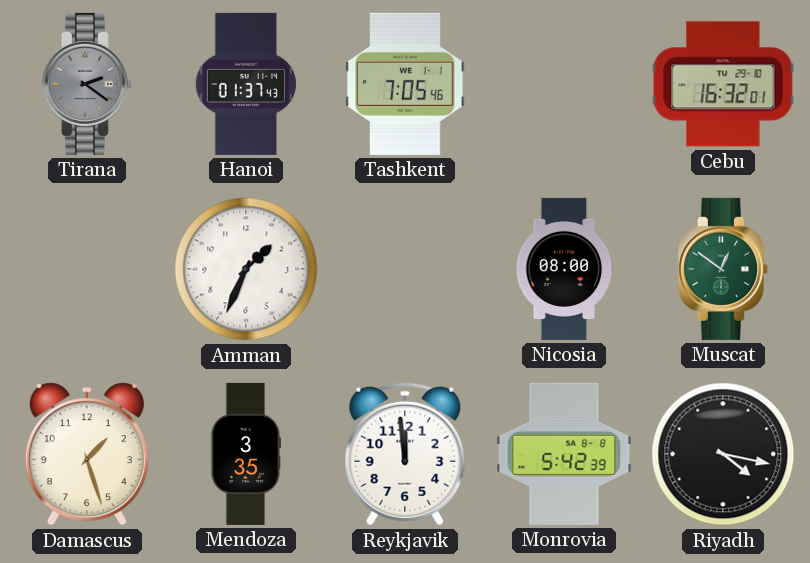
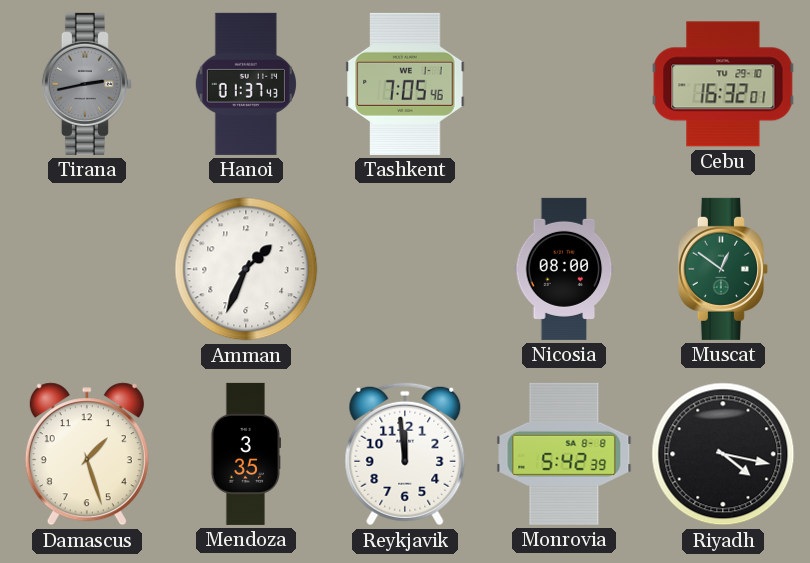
Tirana: 2:21 -> 2:43 (87, 84)
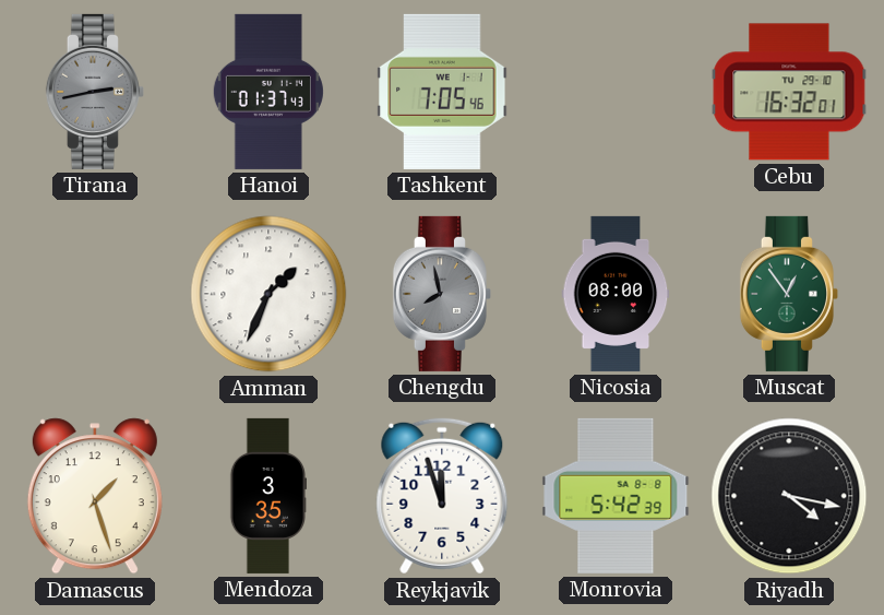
Chengdu: none -> 7:58 (442, 294)
Muscat: 12:51 -> 12:54 (789, 294)
Reykjavik: 11:59 -> 11:57 (442, 496)
